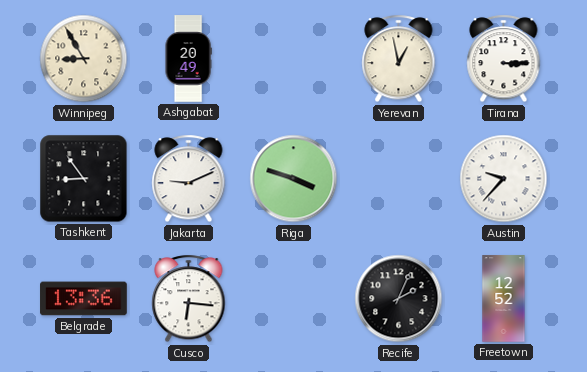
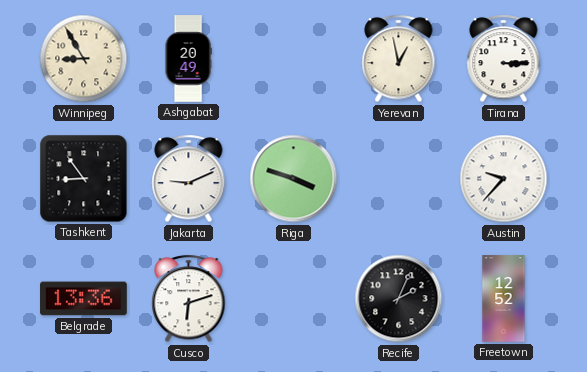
Cusco: 6:16 -> 6:12 (189, 299)
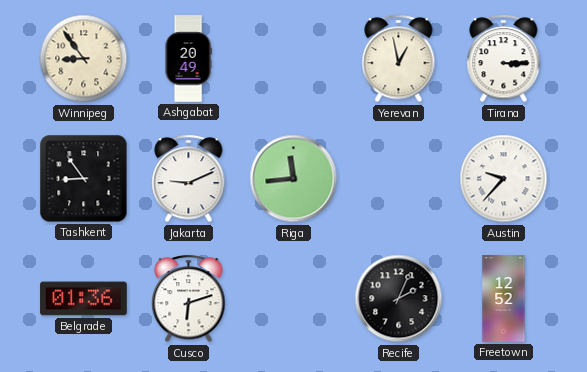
Winnipeg: 8:55 -> 8:54 (84, 59)
Riga: 3:48 -> 11:44 (294, 179)
Belgrade: 13:36 -> 01:36 (84, 299)
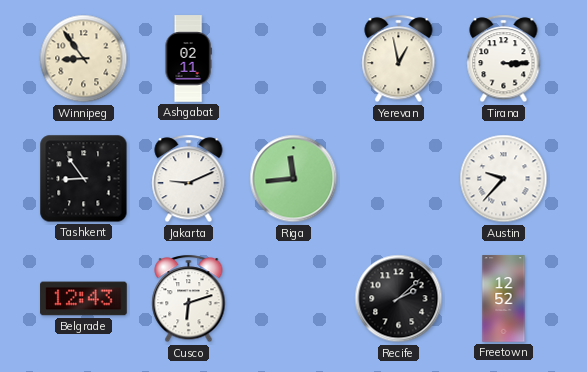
Ashgabat: 20:49 -> 02:11 (188, 59)
Belgrade: 01:36 -> 12:43 (84, 299)
Recife: 2:04 -> 2:08 (399, 299)
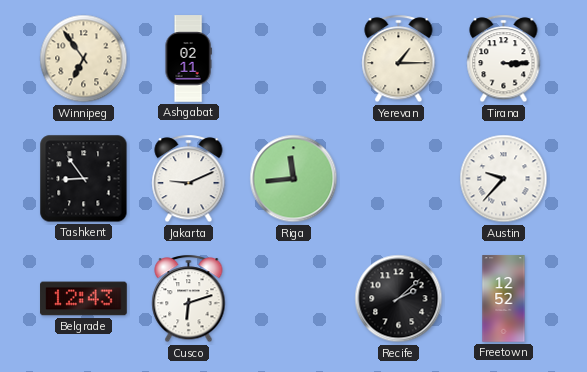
Winnipeg: 8:54 -> 6:54 (84, 59)
Yerevan: 12:58 -> 1:15 (399, 59)
